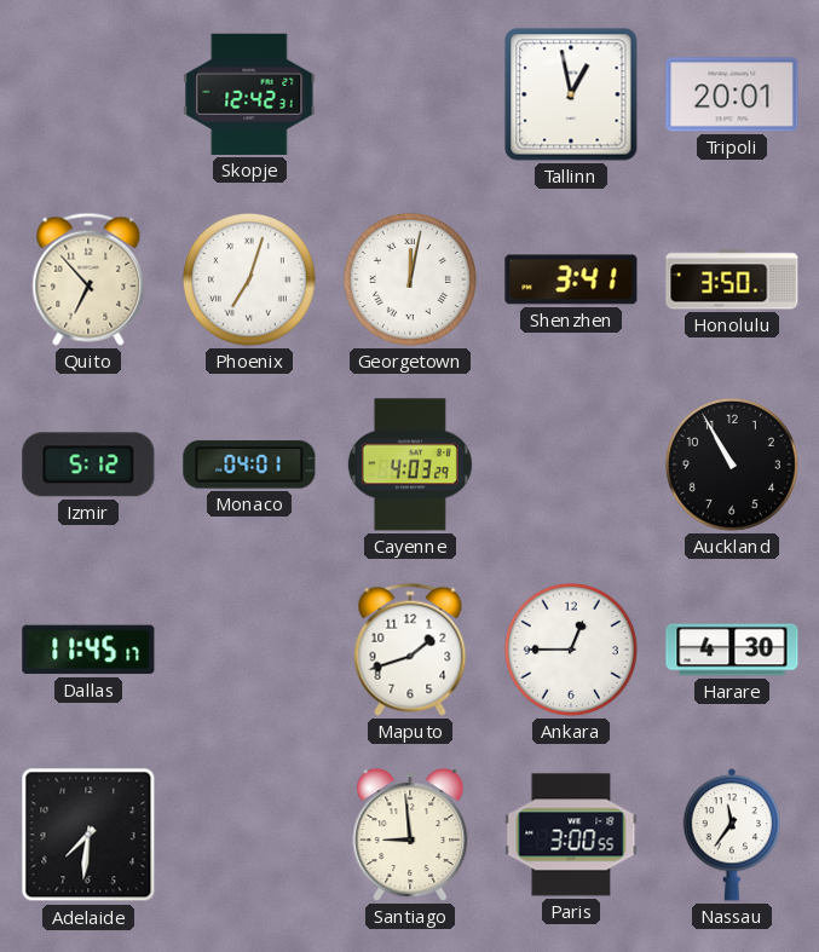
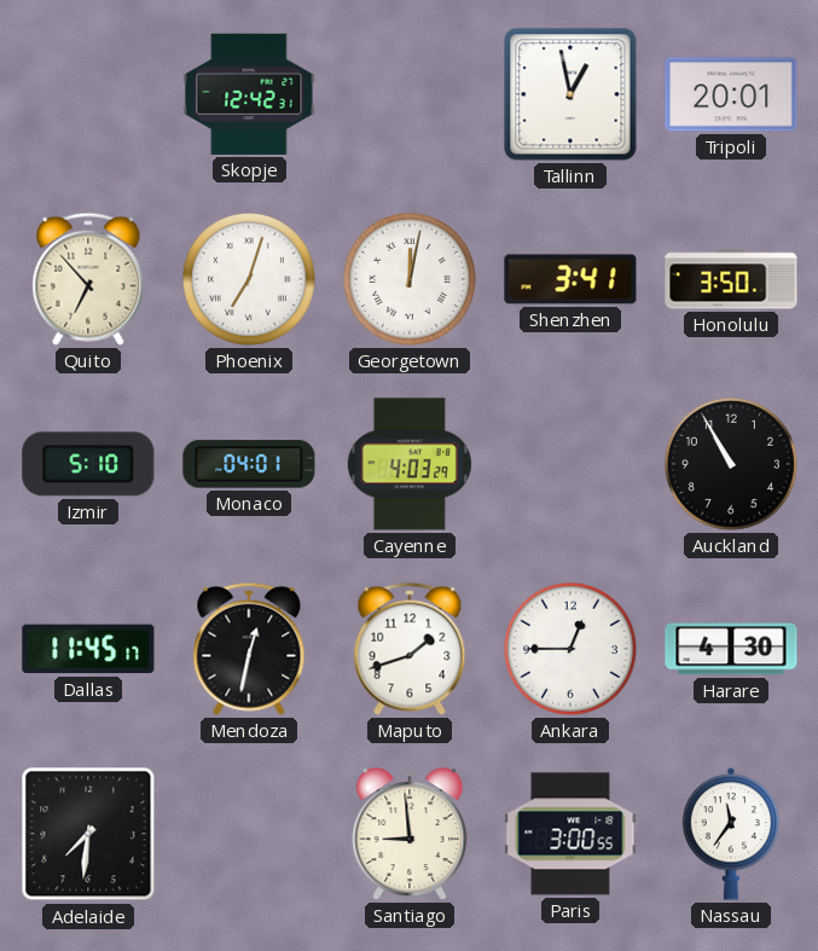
Izmir: 5:12 -> 5:10 (88, 464)
Mendoza: none -> 12:32 (249, 649)
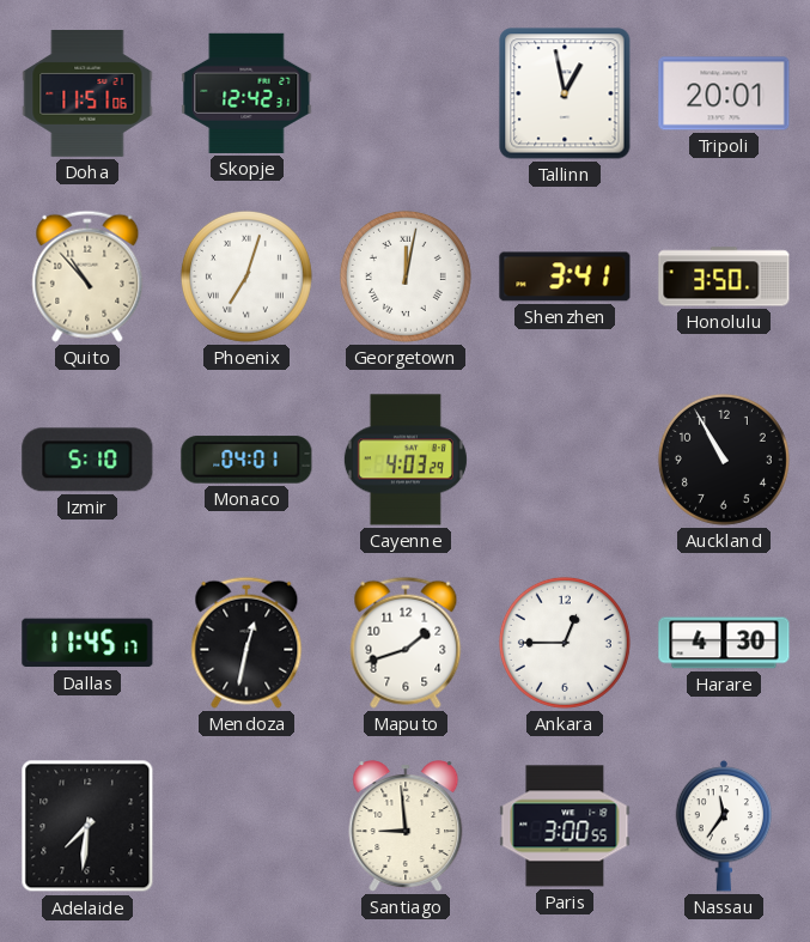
Doha: none -> 11:51 (87, 95)
Quito: 6:53 -> 10:53 (87, 276)
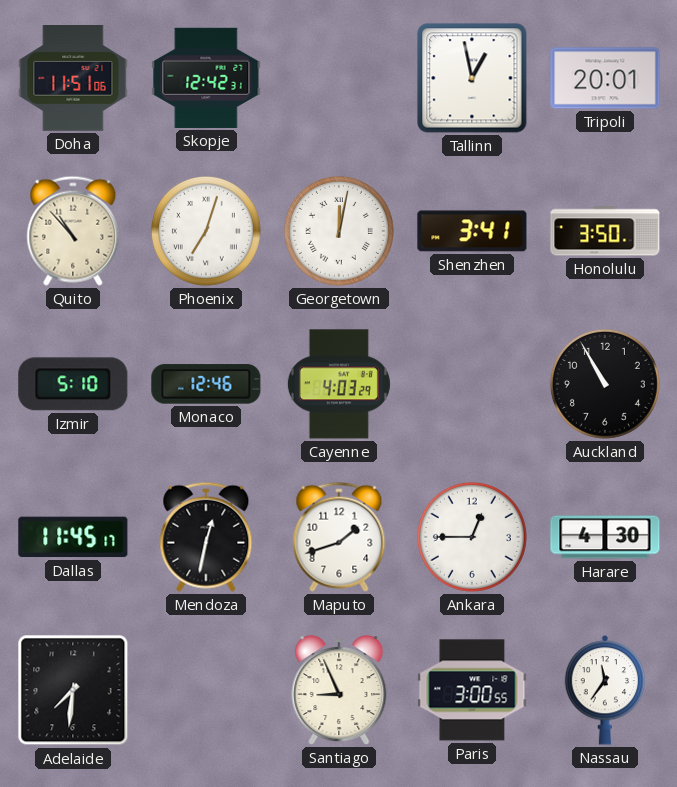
Monaco: 04:01 -> 12:46 (206, 384)
Santiago: 8:59 -> 8:56 (339, 690)
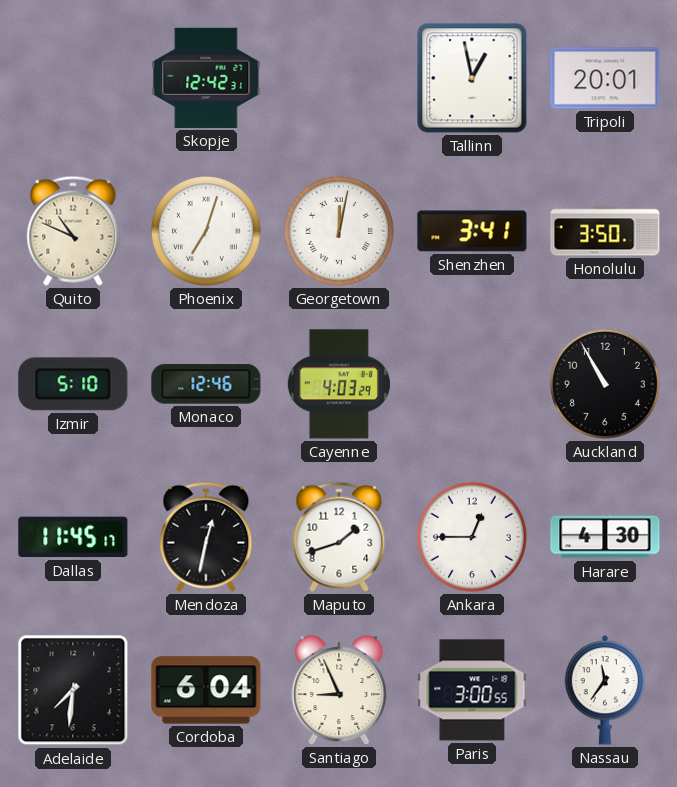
Doha: 11:51 -> none (73, 79)
Quito: 10:53 -> 10:49 (73, 231)
Cordoba: none -> 6:04 (206, 690)
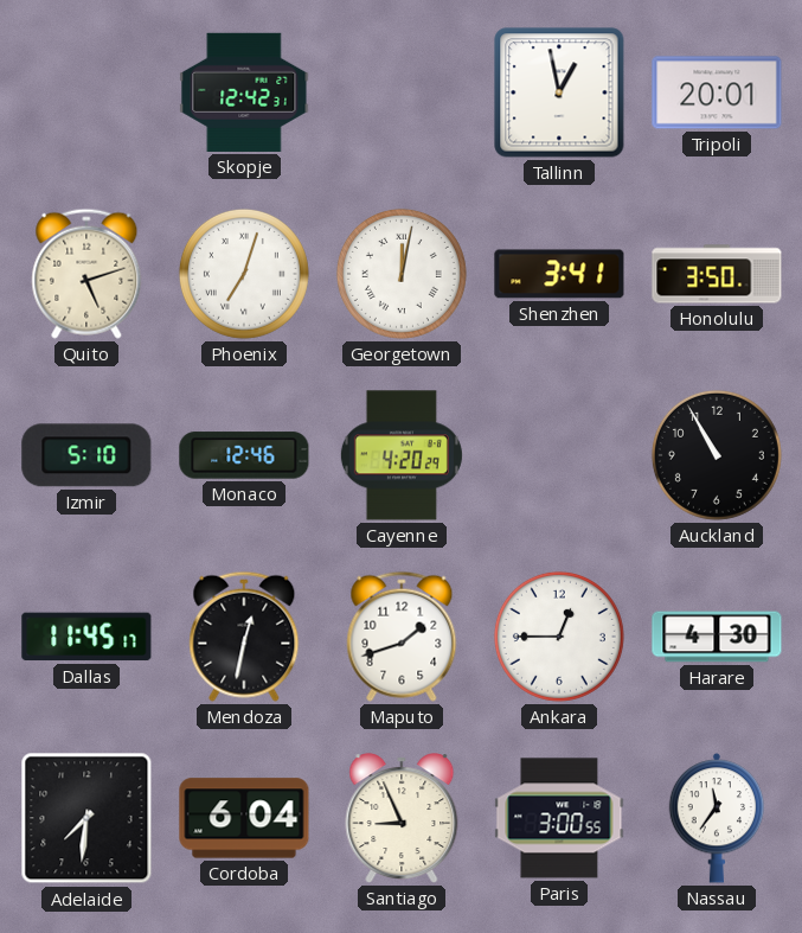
Quito: 10:49 -> 5:12 (86, 274)
Cayenne: 4:03 -> 4:20 (402, 455)
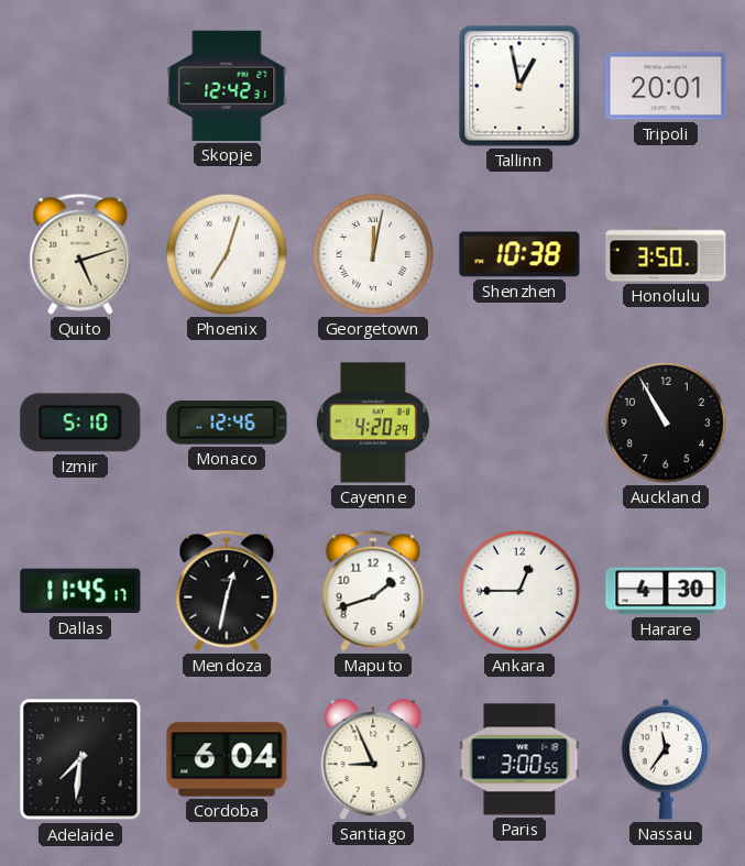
Shenzhen: 3:41 -> 10:38 (519, 254)
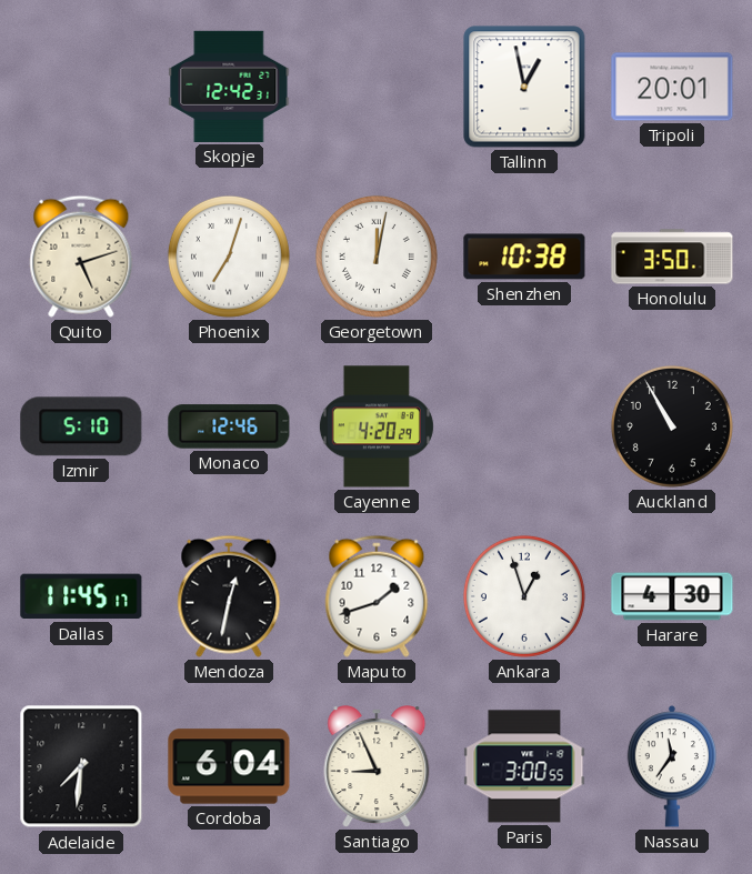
Ankara: 12:45 -> 12:57 (524, 596)
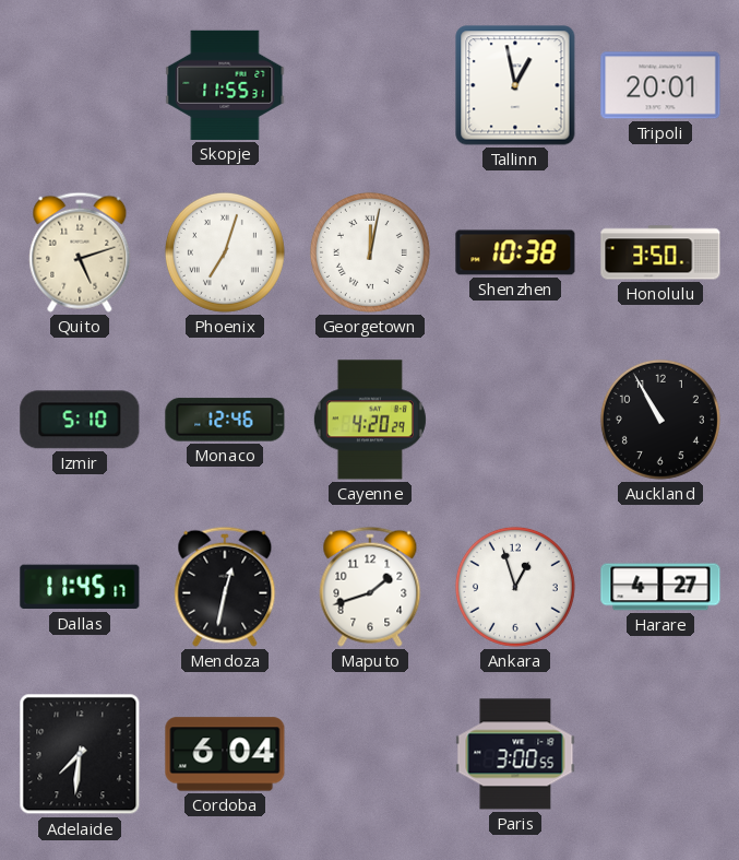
Skopje: 12:42 -> 11:55 (225, 85)
Harare: 4:30 -> 4:27 (660, 587)
Santiago: 8:56 -> none (377, 766)
Nassau: 11:36 -> none (672, 766)
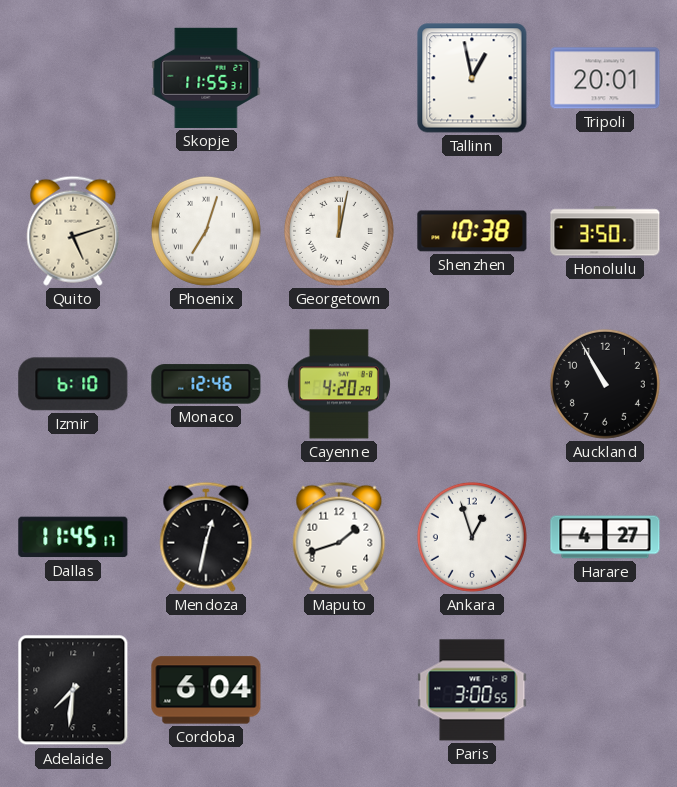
Izmir: 5:10 -> 6:10 (73, 384)
